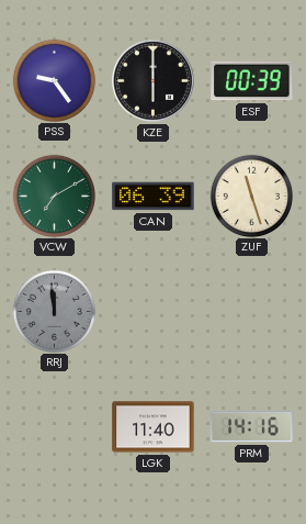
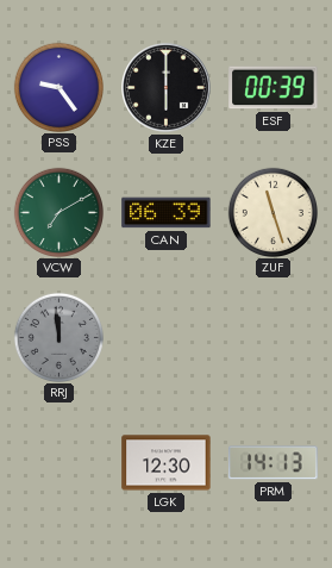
LGK: 11:40 -> 12:30 (167, 463)
PRM: 14:16 -> 14:13 (274, 463)
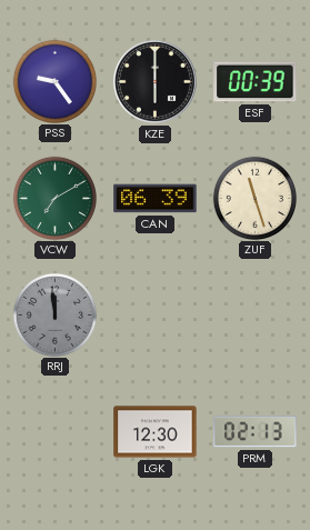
PRM: 14:13 -> 02:13 (256, 432)
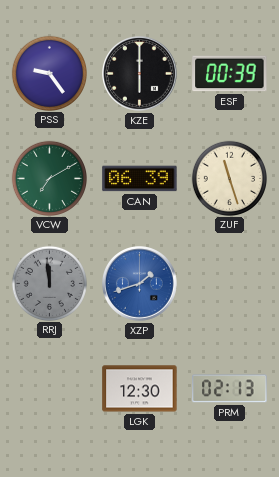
XZP: none -> 1:42 (140, 284)
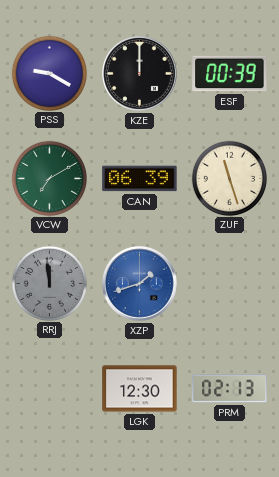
PSS: 9:24 -> 9:20 (49, 73)
KZE: 6:00 -> 12:00 (140, 74)
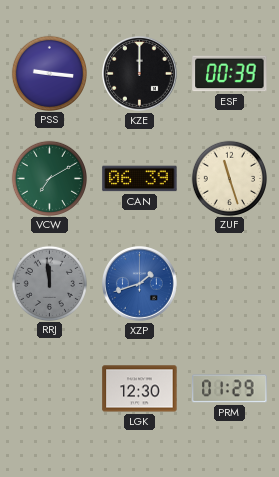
PSS: 9:20 -> 9:16 (49, 73)
PRM: 02:13 -> 01:29 (230, 389)
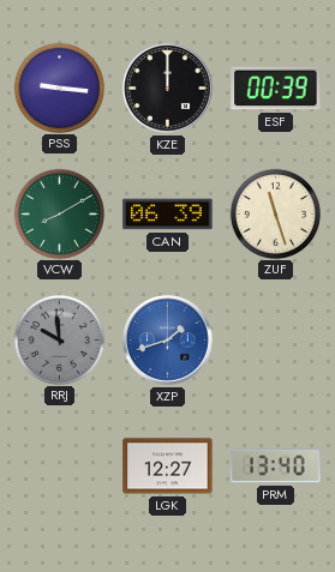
VCW: 7:10 -> 8:10 (59, 213)
RRJ: 11:59 -> 9:59 (59, 339)
LGK: 12:30 -> 12:27 (168, 466)
PRM: 01:29 -> 13:40 (276, 466)
